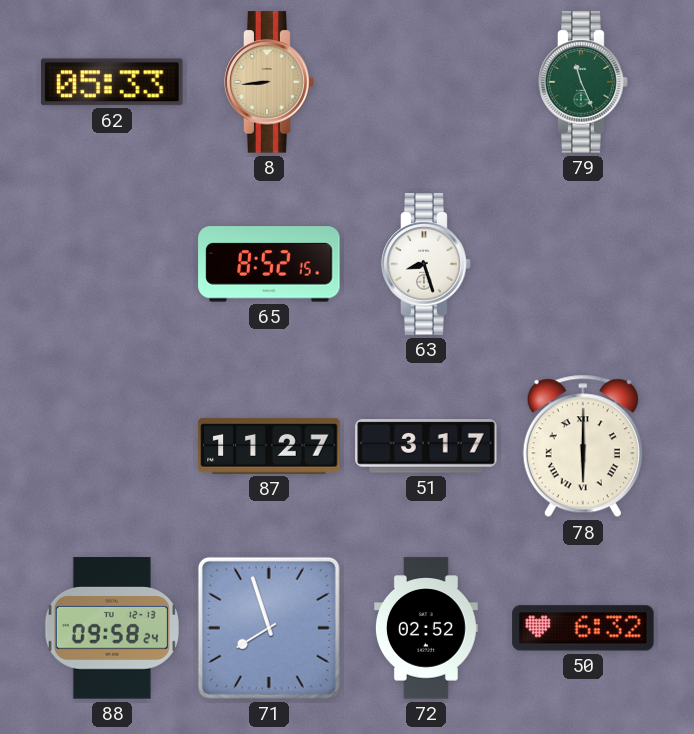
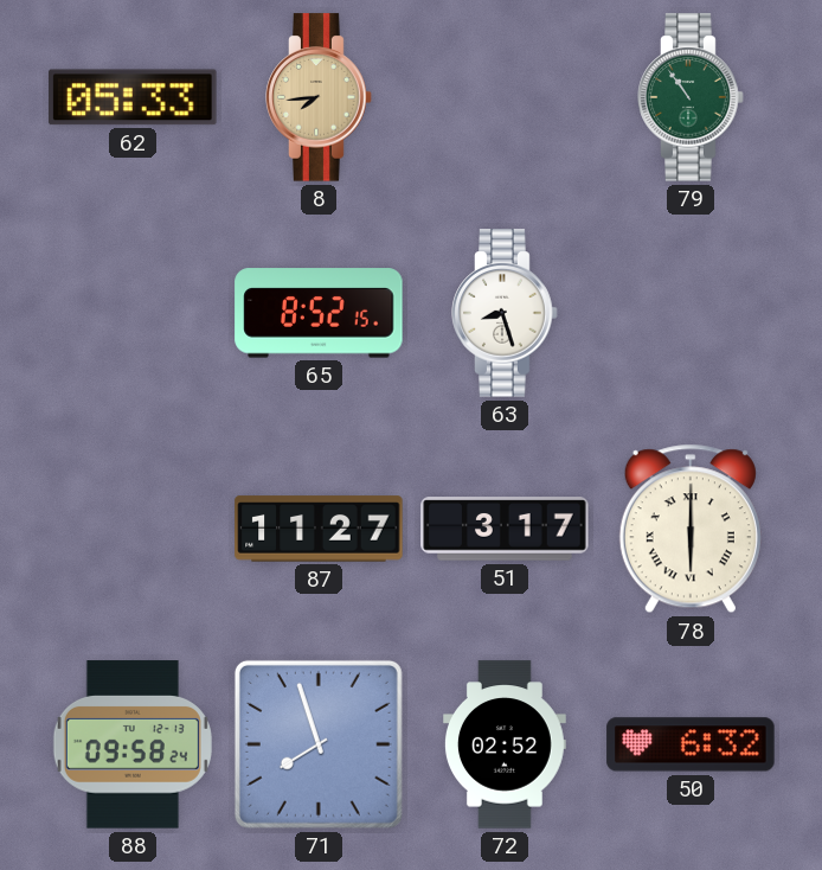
8: 8:44 -> 7:44 (319, 97)
79: 11:26 -> 10:54 (691, 97)
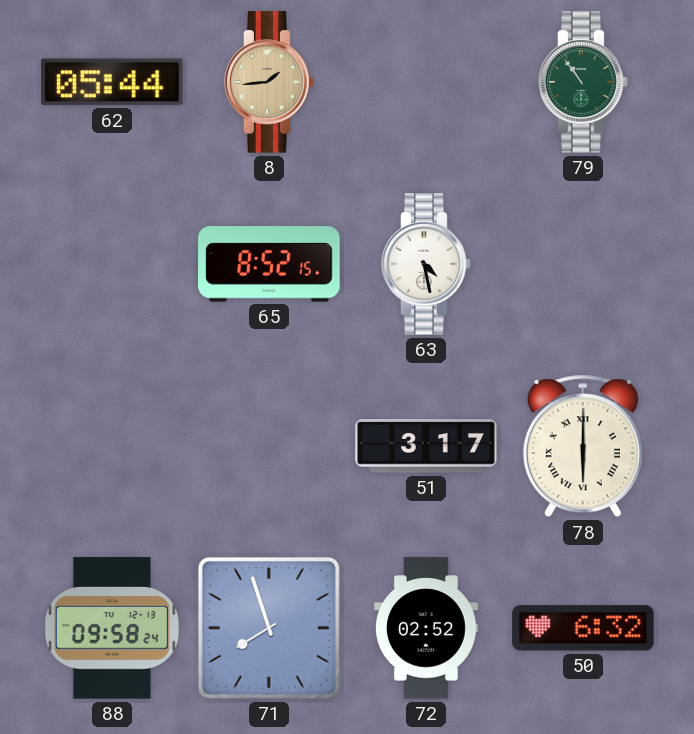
62: 05:33 -> 05:44 (112, 82)
8: 7:44 -> 1:44 (269, 82)
63: 8:27 -> 4:28 (426, 264)
87: 11:27 -> none (319, 529)
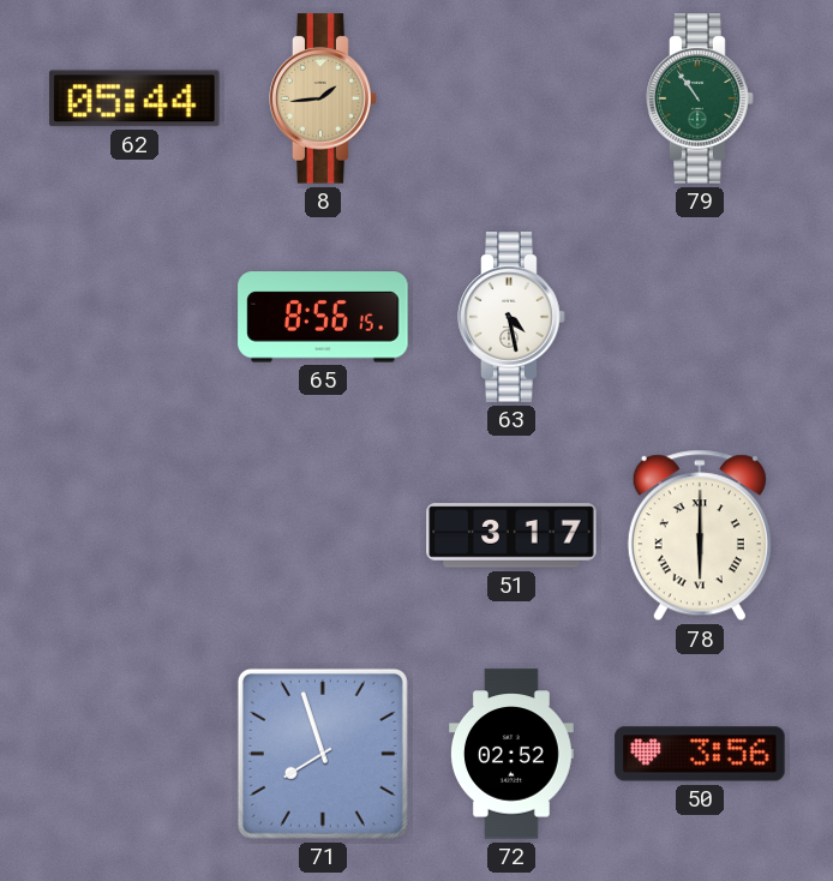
65: 8:52 -> 8:56 (323, 317)
88: 09:58 -> none (112, 628)
50: 6:32 -> 3:56 (700, 754)
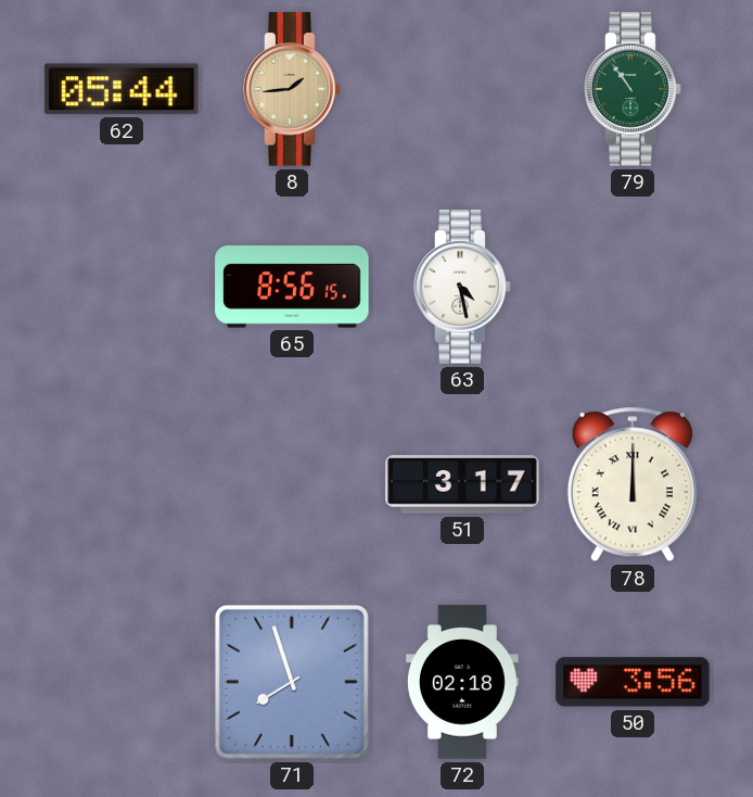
78: 6:00 -> 12:00 (633, 484)
72: 02:52 -> 02:18 (463, 682)
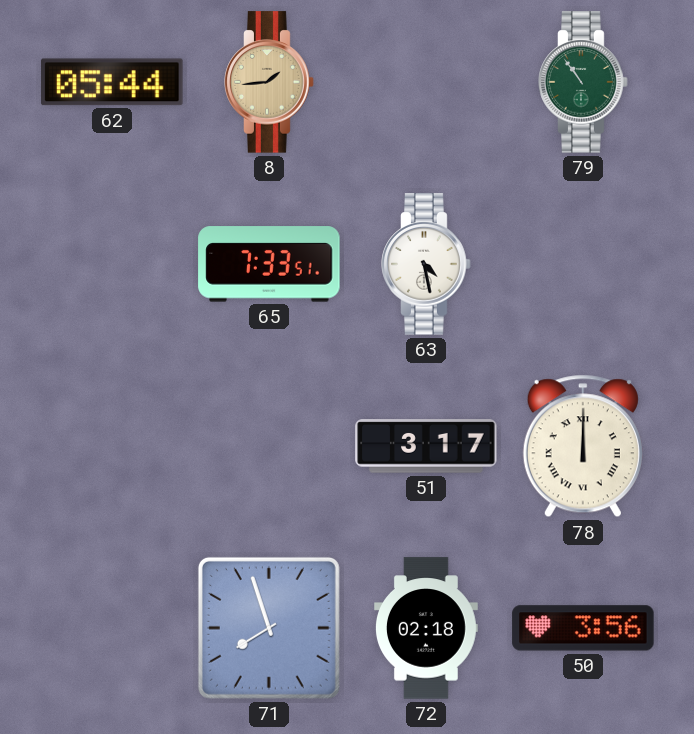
65: 8:56 -> 7:33 (269, 264)
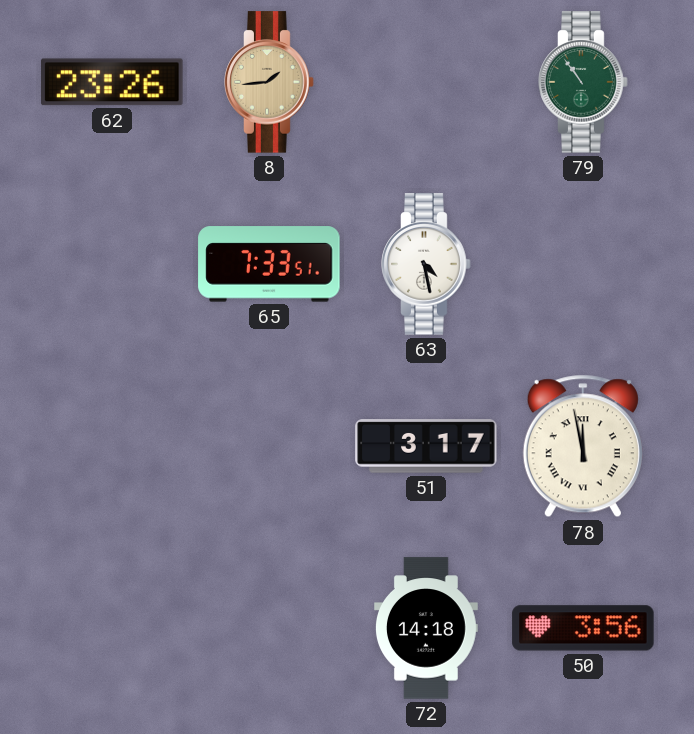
62: 05:44 -> 23:26 (112, 82)
78: 12:00 -> 11:58 (583, 446)
71: 7:57 -> none (269, 628)
72: 02:18 -> 14:18 (427, 628)
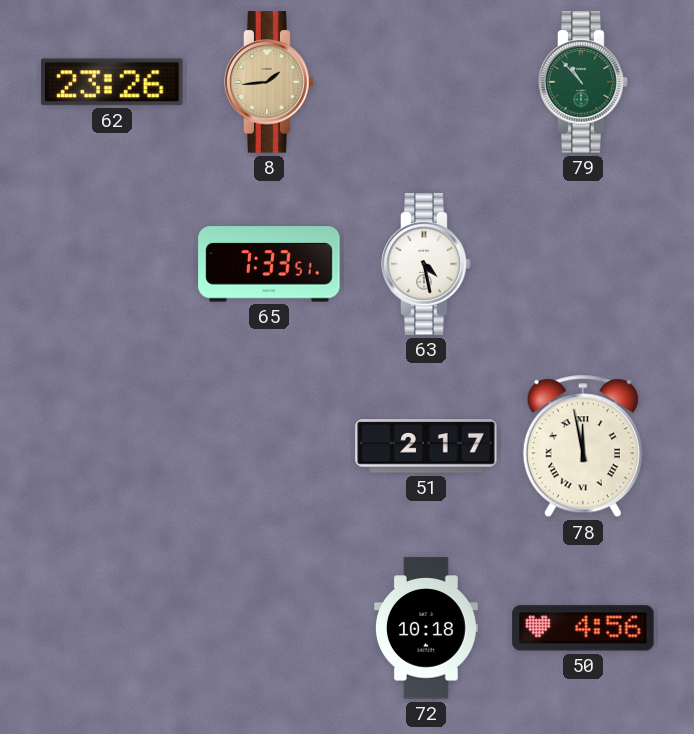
79: 10:54 -> 10:53 (583, 82)
51: 3:17 -> 2:17 (426, 446)
72: 14:18 -> 10:18 (427, 628)
50: 3:56 -> 4:56 (583, 628)
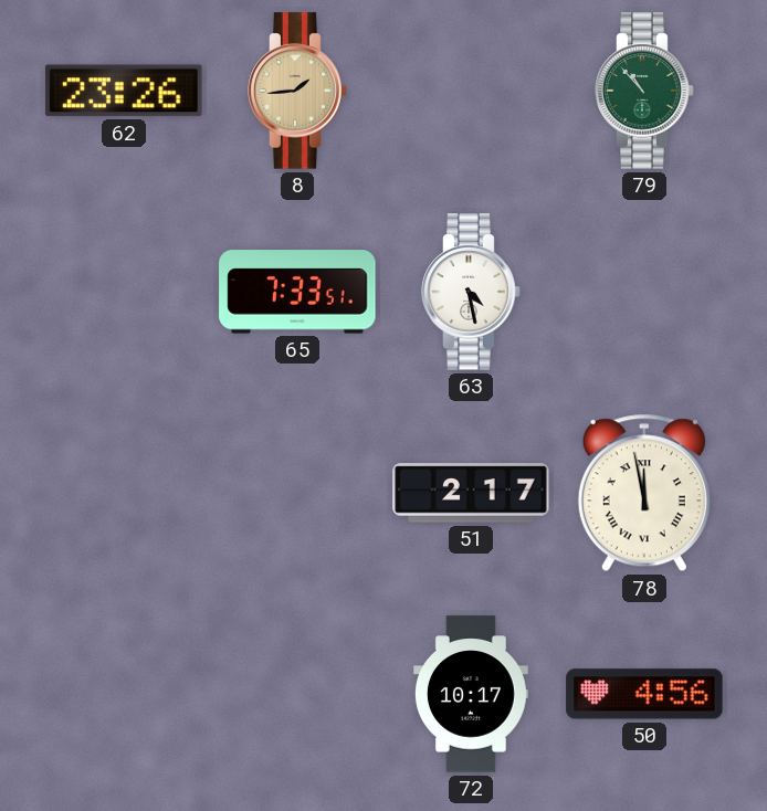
72: 10:18 -> 10:17 (472, 694)
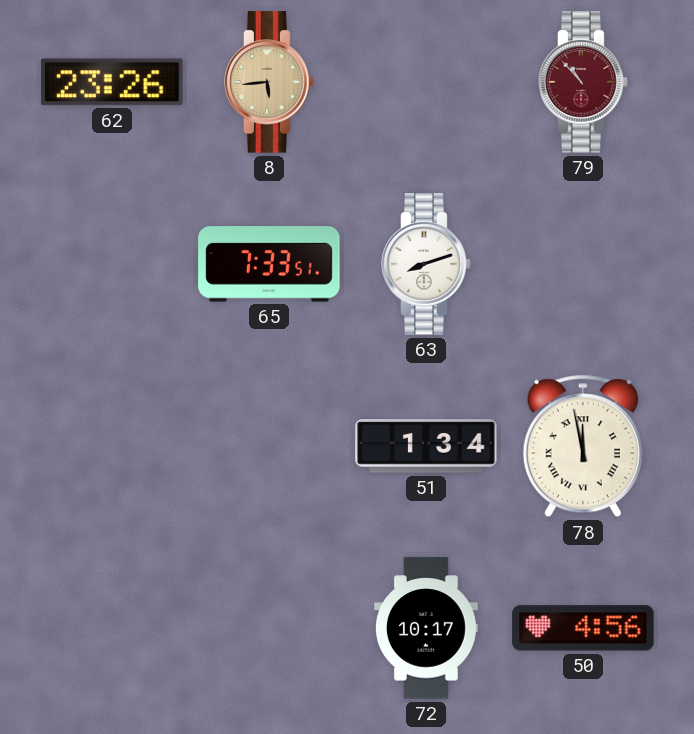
8: 1:44 -> 5:44 (269, 82)
79 dial: green -> burgundy (583, 82)
63: 4:28 -> 8:12 (426, 264)
51: 2:17 -> 1:34 (426, 446)
